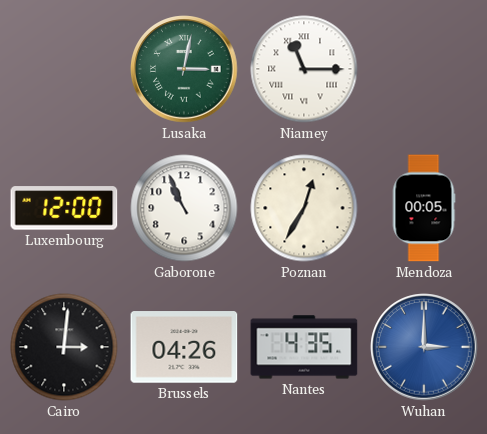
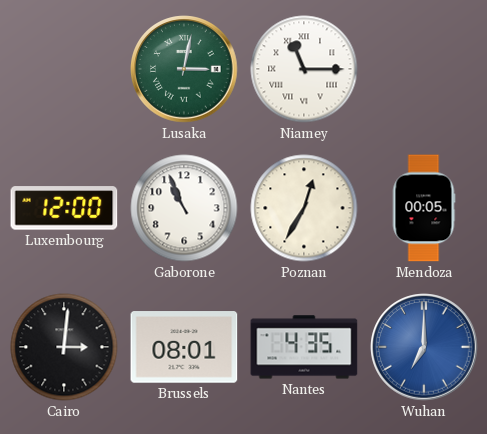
Brussels: 04:26 -> 08:01 (184, 347)
Wuhan: 3:00 -> 7:00 (424, 347)
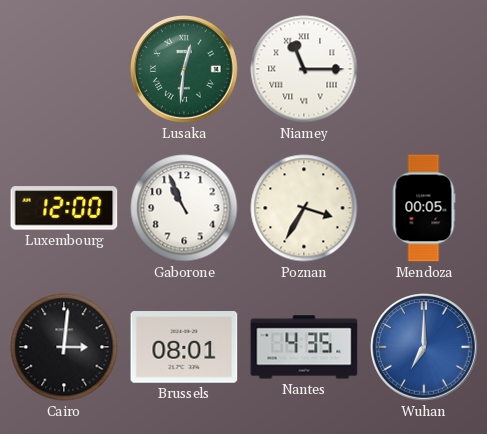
Lusaka: 3:02 -> 12:31 (184, 69)
Poznan: 12:35 -> 3:35 (304, 208)
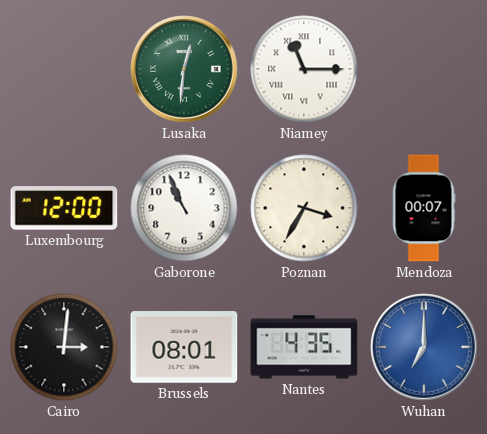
Mendoza: 00:05 -> 00:07 (424, 208)
